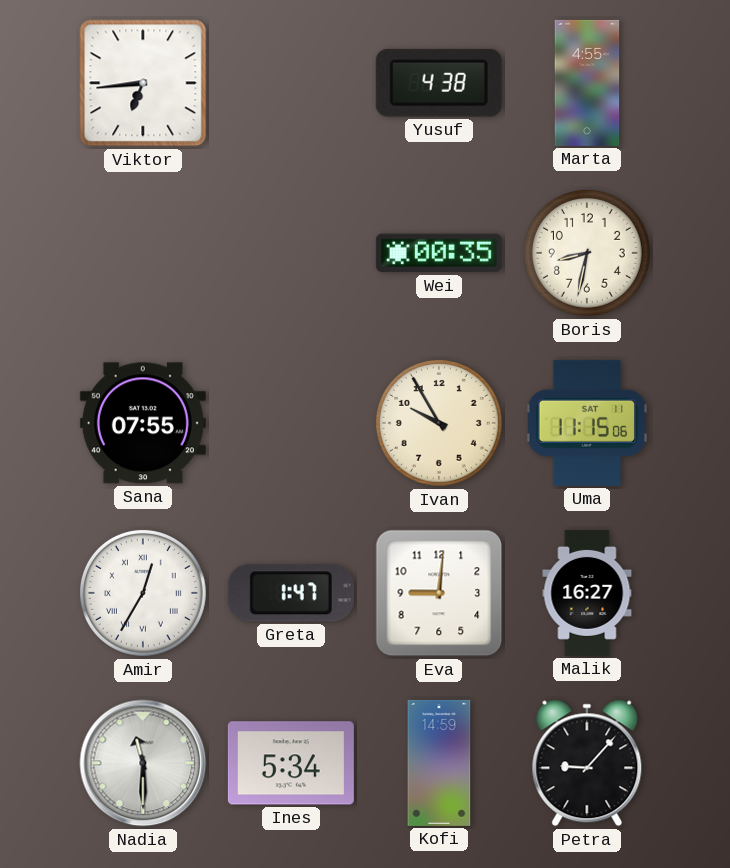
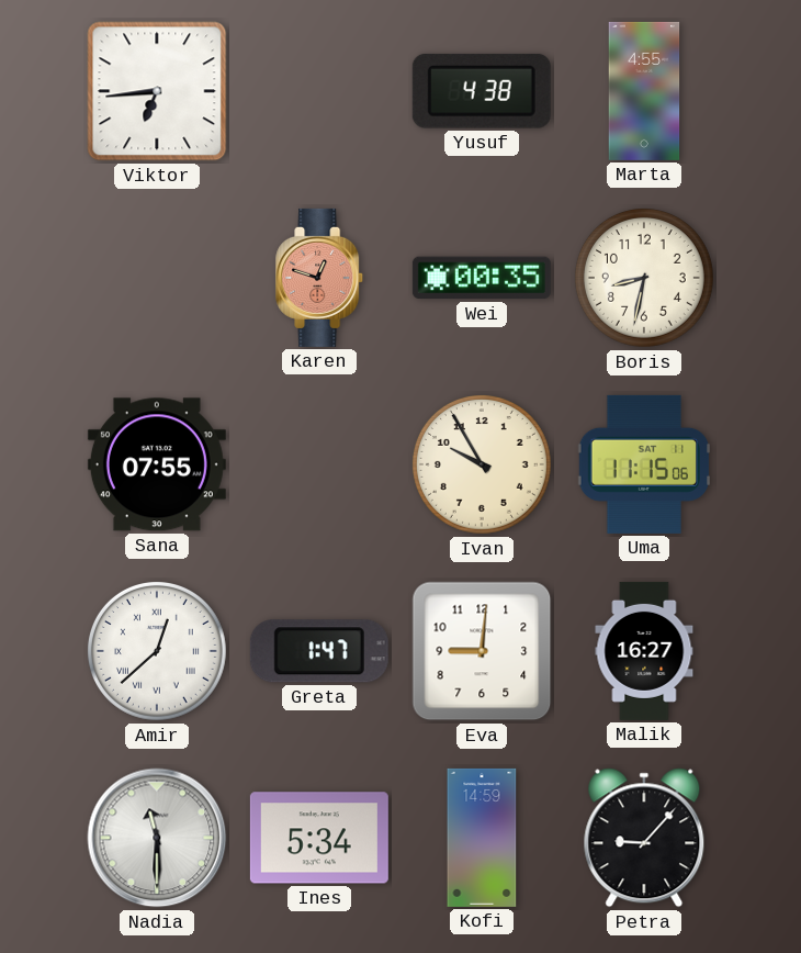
Karen: none -> 12:48 (320, 278)
Amir: 12:35 -> 12:38 (157, 651)
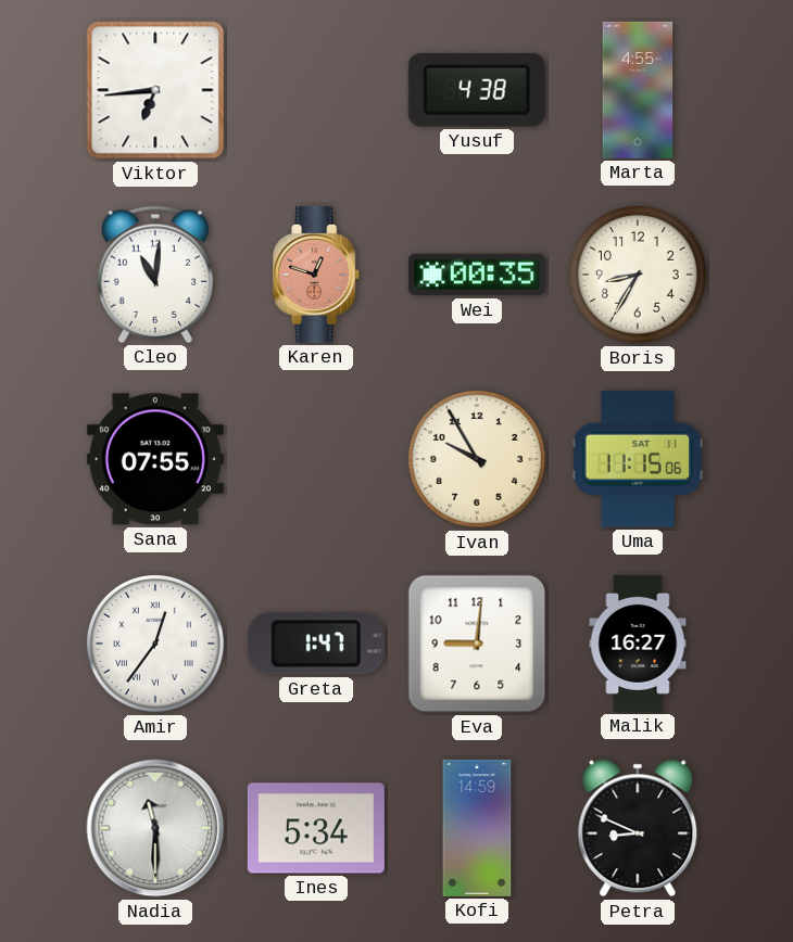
Cleo: none -> 11:01 (154, 275)
Boris: 8:32 -> 8:35 (638, 275)
Amir: 12:38 -> 12:36 (155, 644)
Petra: 9:07 -> 8:49 (638, 828)
